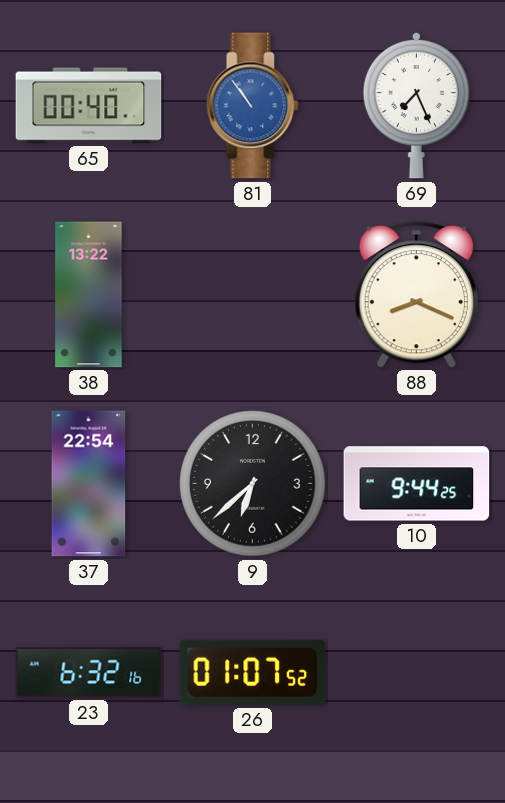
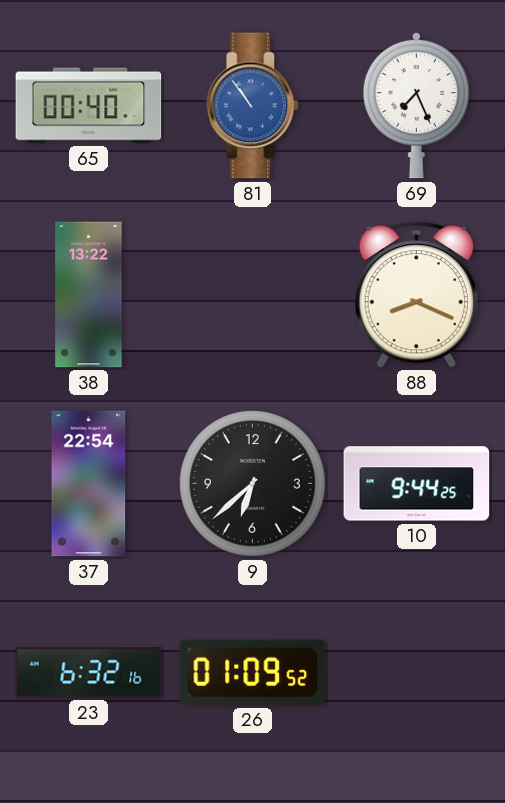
26: 01:07 -> 01:09 (253, 672)
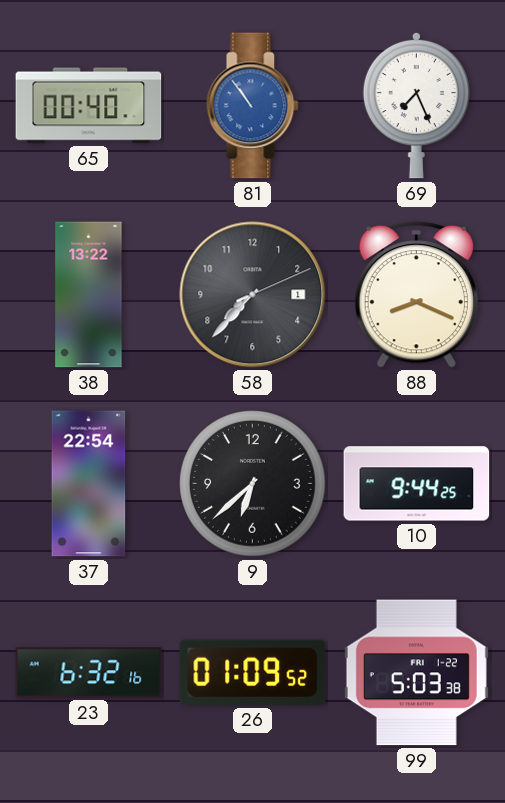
58: none -> 7:37 (253, 295)
99: none -> 5:03 (416, 673)
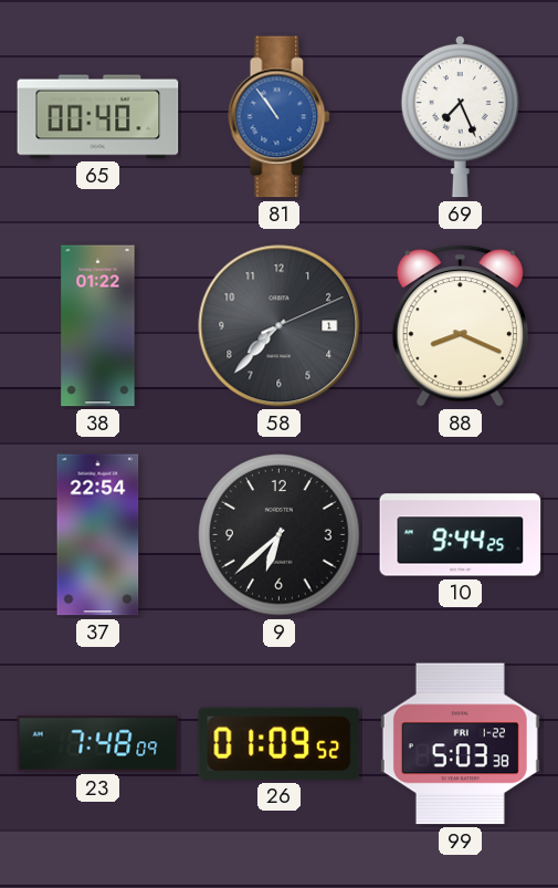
38: 13:22 -> 01:22 (98, 326)
23: 6:32 -> 7:48 (98, 744)
